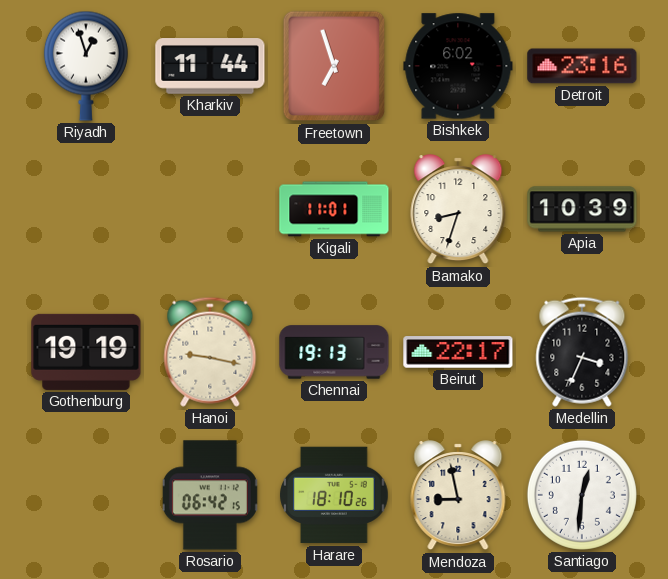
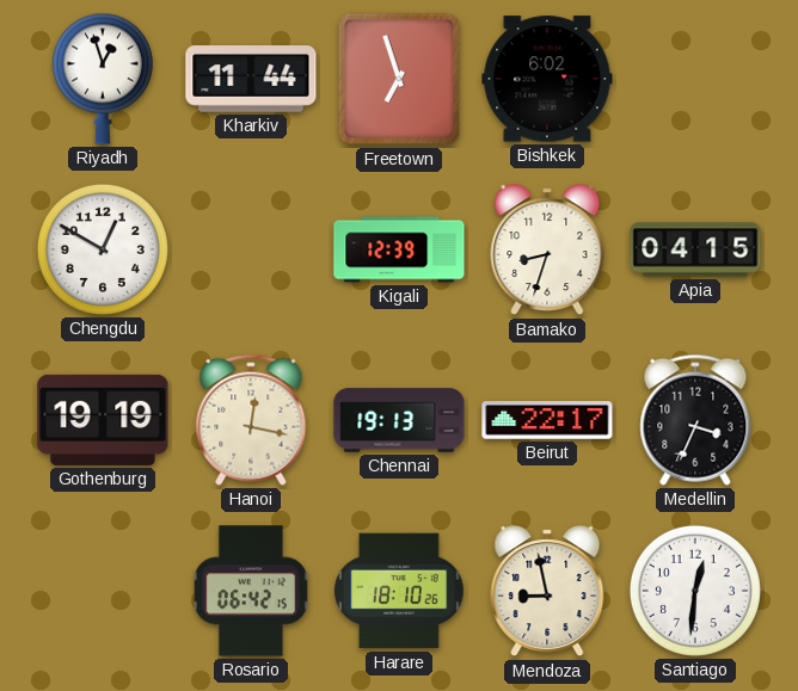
Detroit: 23:16 -> none (582, 66)
Chengdu: none -> 12:50 (103, 249)
Kigali: 11:01 -> 12:39 (399, 249)
Apia: 10:39 -> 04:15 (695, 249)
Hanoi: 9:17 -> 12:17 (251, 420)
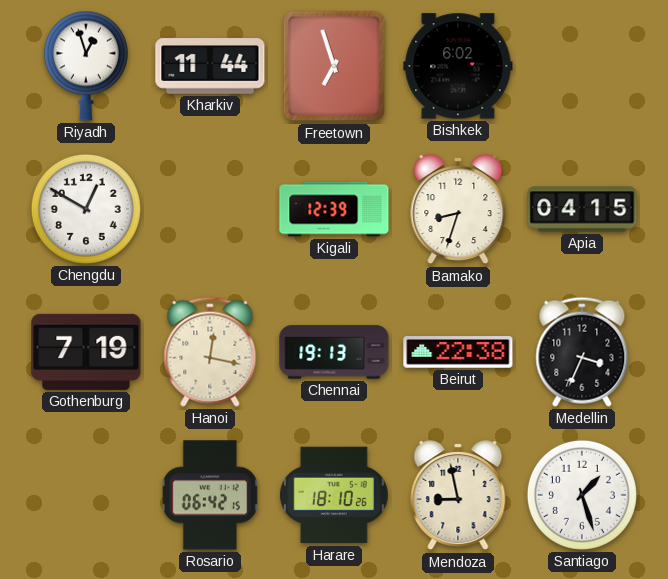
Gothenburg: 19:19 -> 7:19 (86, 352)
Beirut: 22:17 -> 22:38 (458, 352)
Santiago: 12:31 -> 1:27 (582, 495)
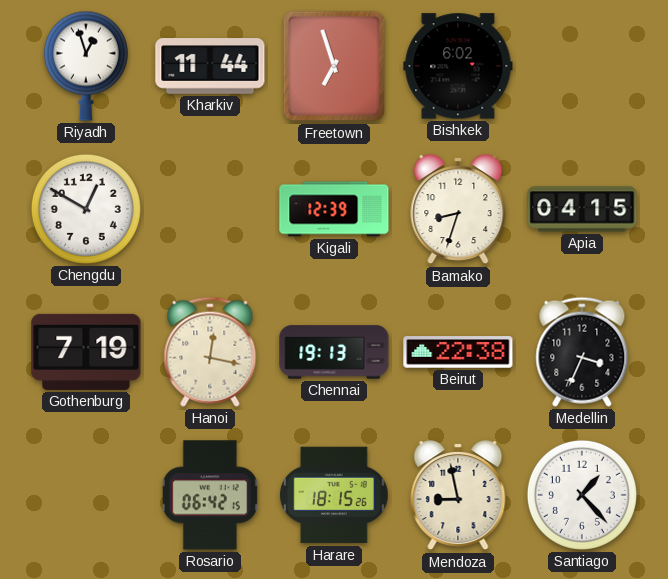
Harare: 18:10 -> 18:15 (334, 495)
Santiago: 1:27 -> 1:23 (582, 495)
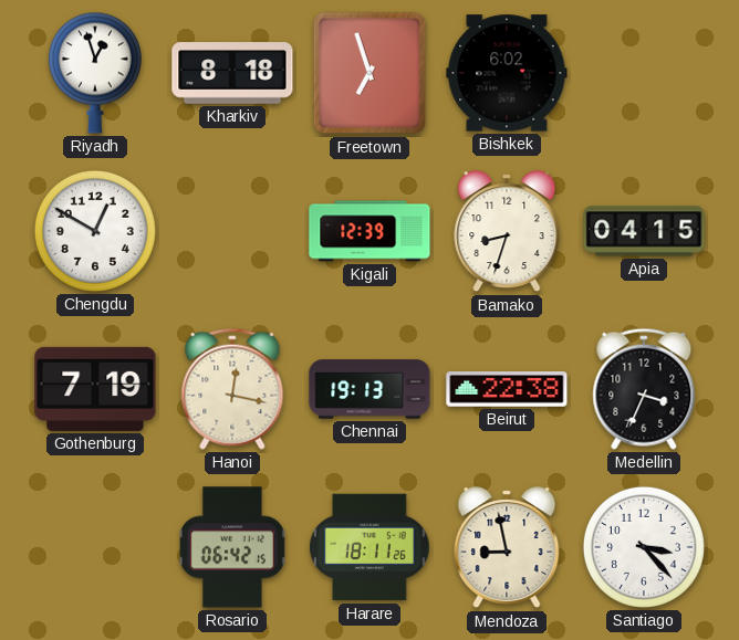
Kharkiv: 11:44 -> 8:18 (232, 73)
Harare: 18:15 -> 18:11 (369, 547)
Santiago: 1:23 -> 3:23 (644, 547)
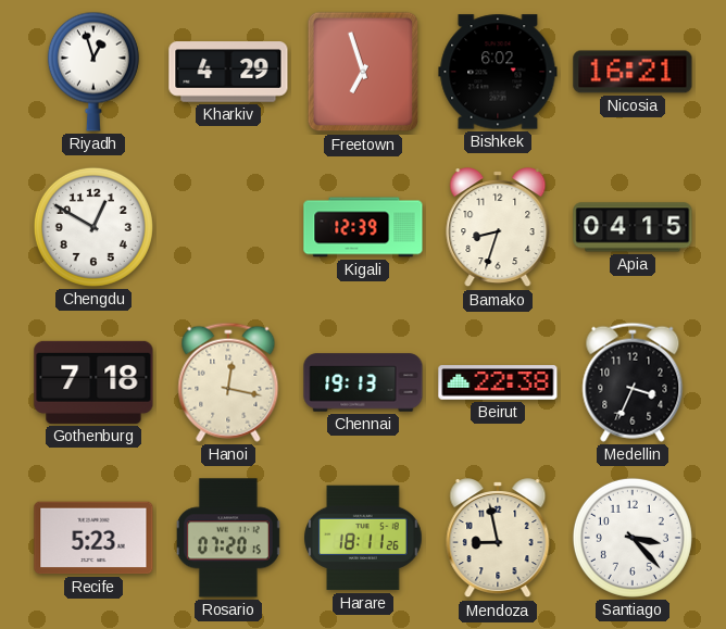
Kharkiv: 8:18 -> 4:29 (228, 72)
Nicosia: none -> 16:21 (633, 72)
Gothenburg: 7:19 -> 7:18 (93, 382)
Recife: none -> 5:23 (93, 538)
Rosario: 06:42 -> 07:20 (228, 538)
